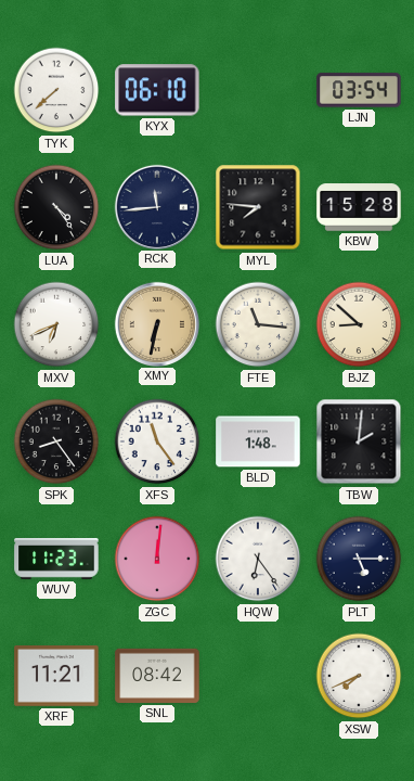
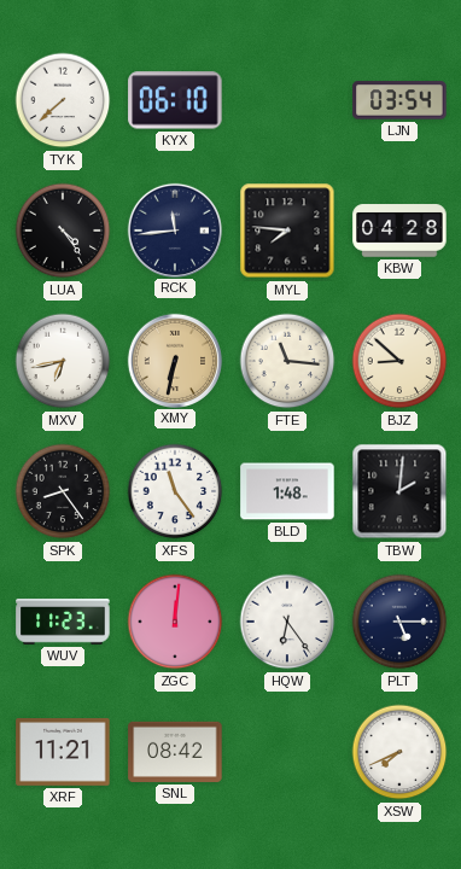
KBW: 15:28 -> 04:28 (399, 231)
MXV: 6:41 -> 6:43 (63, 361)
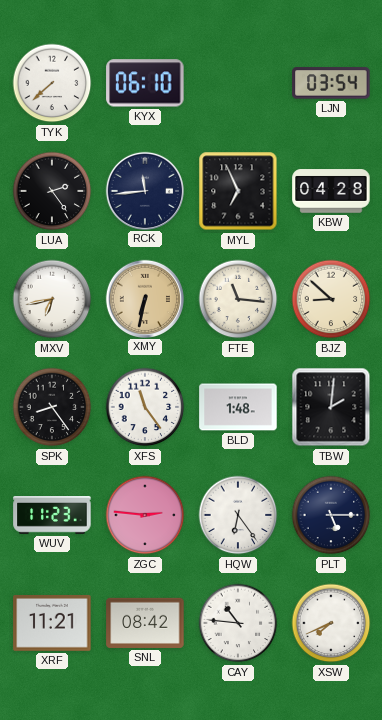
LUA: 4:24 -> 2:24 (52, 191)
MYL: 7:46 -> 6:56 (238, 191)
ZGC: 12:01 -> 2:46 (145, 515)
CAY: none -> 10:46 (238, 623)
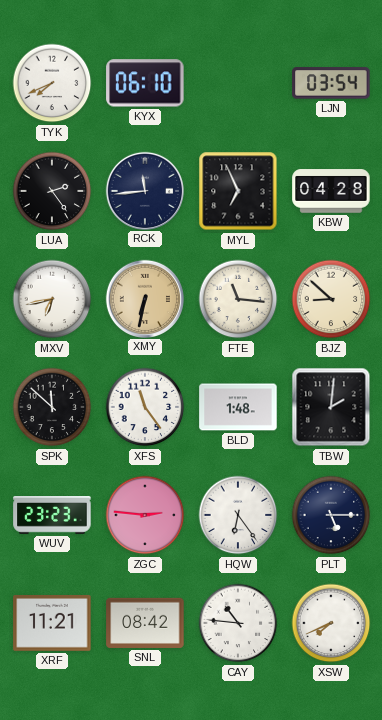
TYK: 7:38 -> 7:41 (52, 83)
SPK: 8:24 -> 11:52 (52, 407)
WUV: 11:23 -> 23:23 (52, 515)
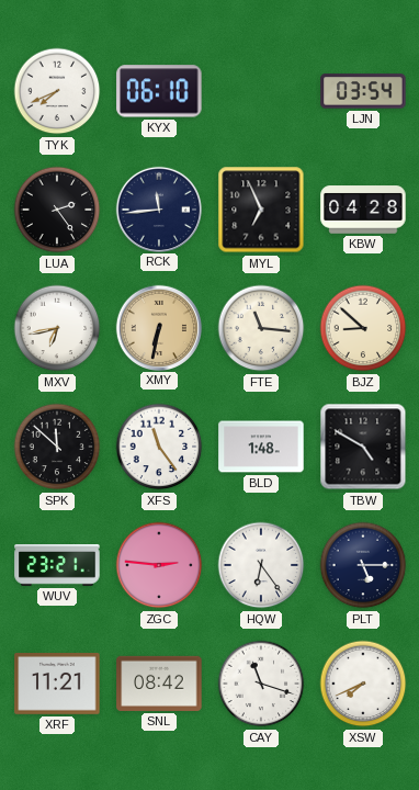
TBW: 2:01 -> 4:50 (363, 447)
WUV: 23:23 -> 23:21 (57, 565)
CAY: 10:46 -> 11:18 (261, 684)
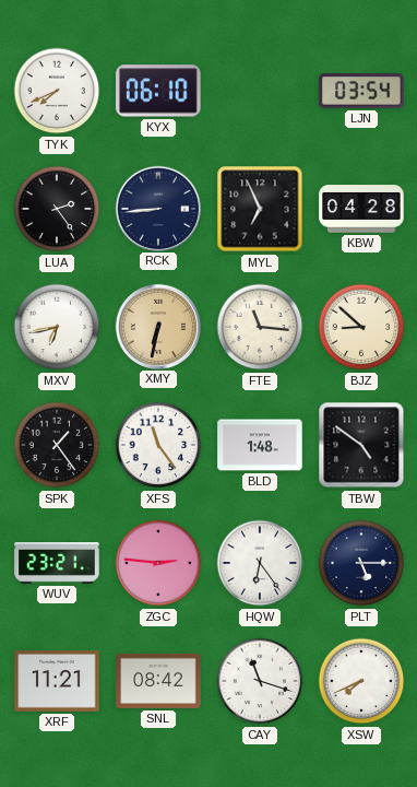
RCK: 11:44 -> 8:44 (157, 208)
SPK: 11:52 -> 1:24 (57, 445)
TBW: 4:50 -> 4:51 (361, 445)
